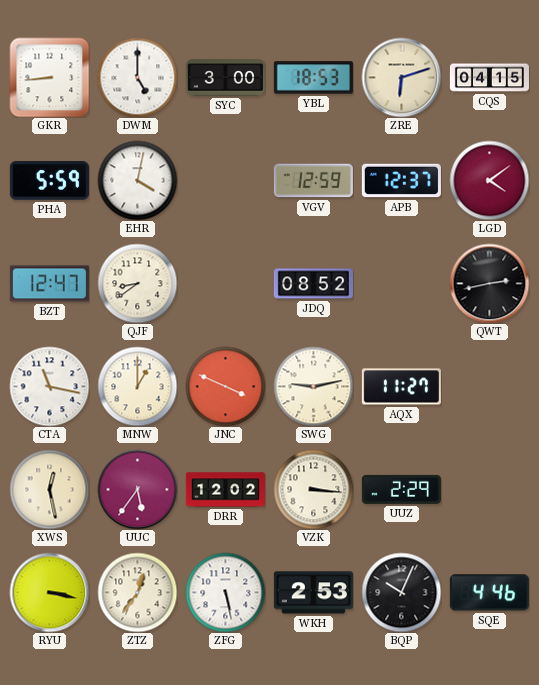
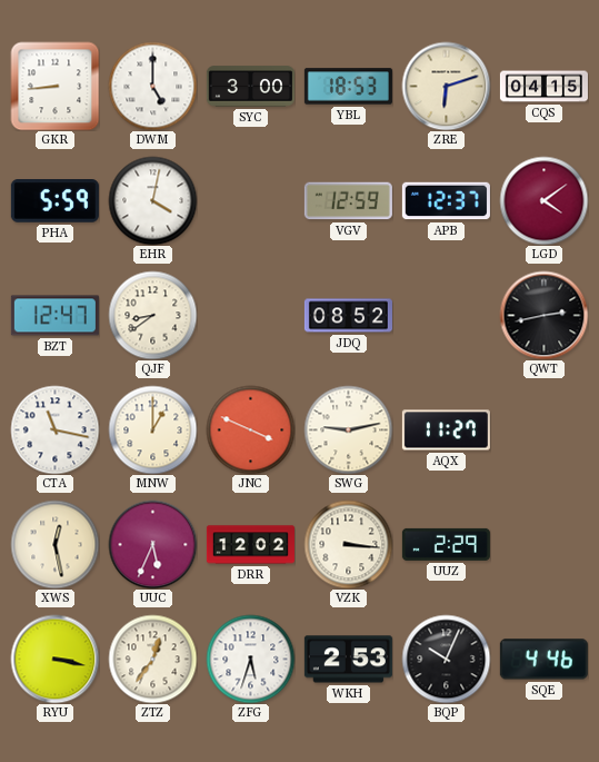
UUC: 5:36 -> 5:34 (152, 544)
ZFG: 5:28 -> 5:33 (250, 659)
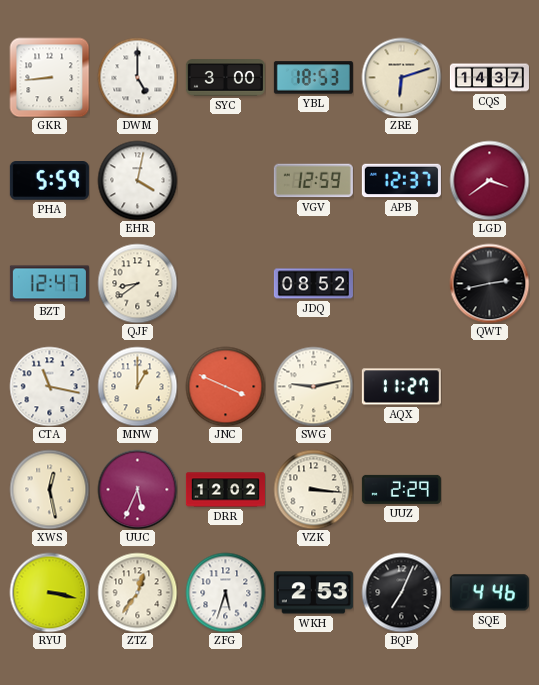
CQS: 04:15 -> 14:37 (489, 78)
LGD: 4:09 -> 3:39 (489, 180)
BQP: 10:04 -> 7:04 (401, 592)
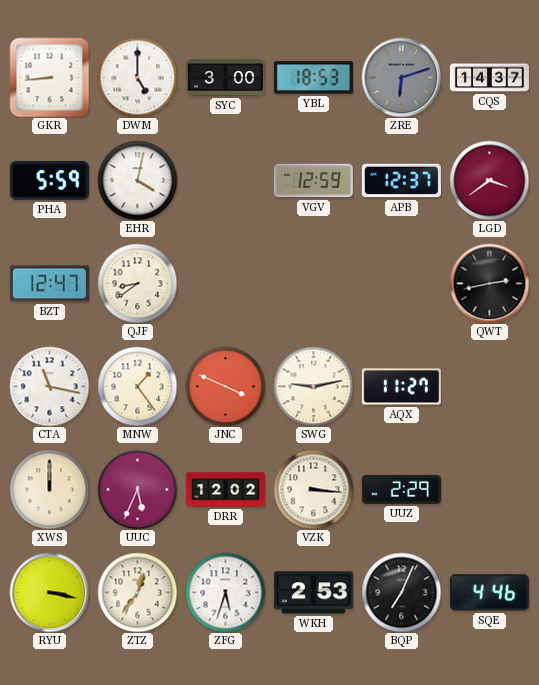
ZRE dial: cream -> grey (401, 77)
JDQ: 08:52 -> none (313, 284)
MNW: 1:00 -> 1:24 (137, 386)
XWS: 12:28 -> 12:00 (49, 489)
